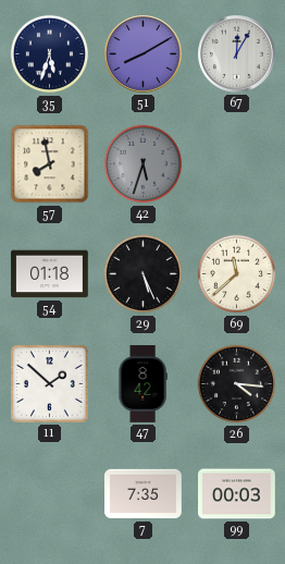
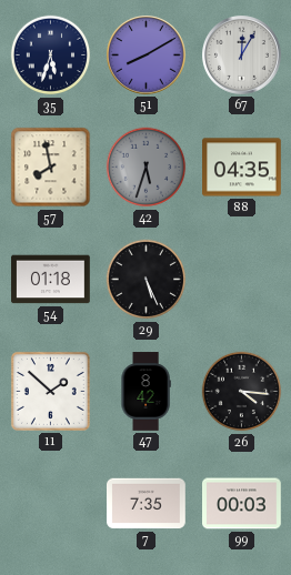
88: none -> 04:35 (242, 168)
69: 11:38 -> none (237, 274)
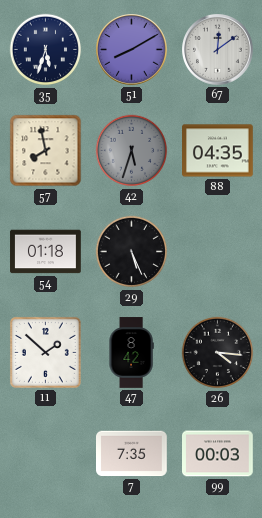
67: 12:05 -> 12:09 (218, 50)
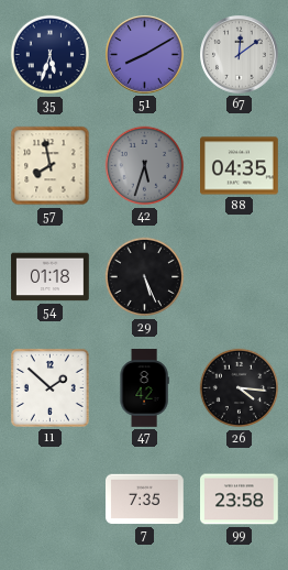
99: 00:03 -> 23:58 (240, 500)
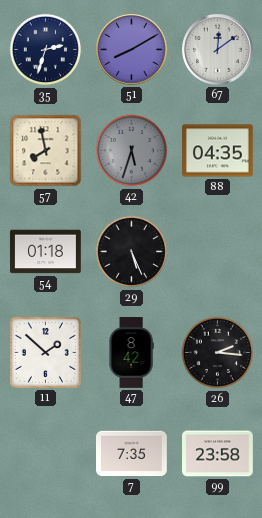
35: 5:33 -> 2:33 (46, 50)
26: 4:16 -> 2:16 (218, 353)
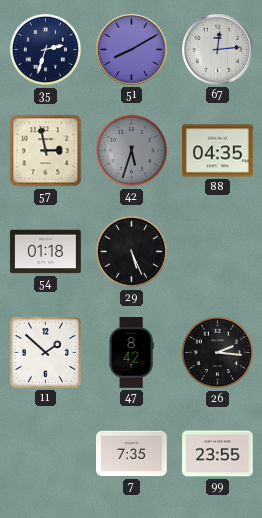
67: 12:09 -> 12:14 (218, 50)
57: 7:58 -> 2:58 (46, 151)
99: 23:58 -> 23:55 (218, 454)
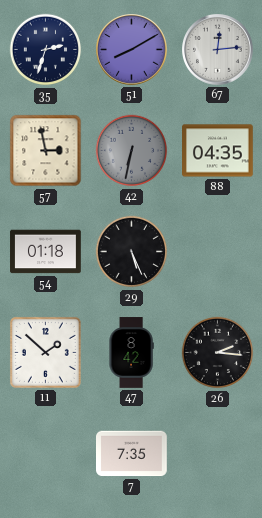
42: 5:33 -> 6:32 (132, 151)
99: 23:55 -> none (218, 454)
